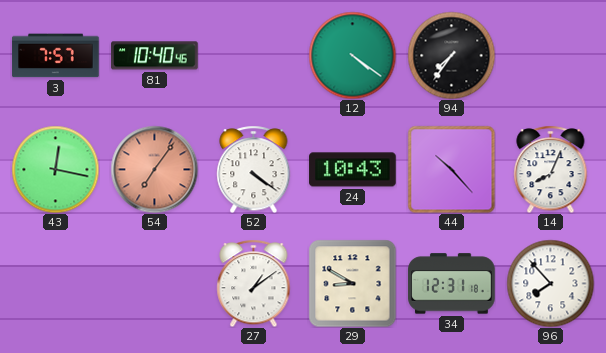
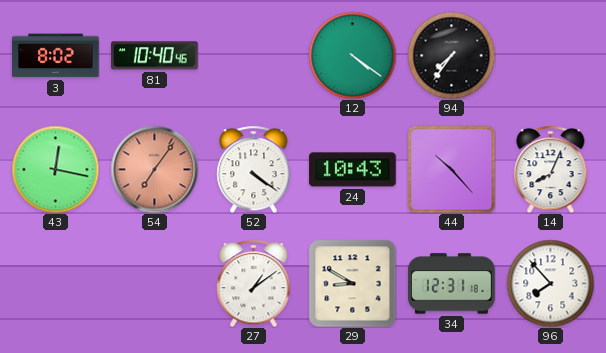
3: 7:57 -> 8:02 (56, 56)
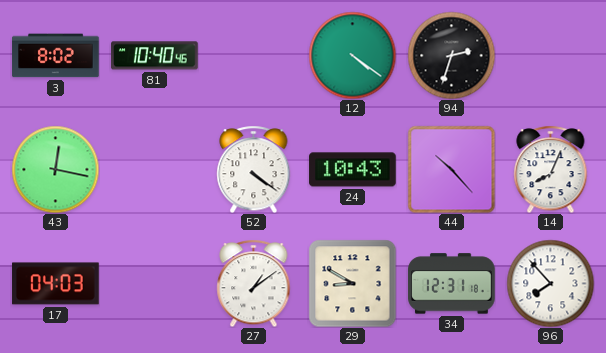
94: 7:36 -> 2:33 (451, 55)
54: 7:06 -> none (154, 169)
17: none -> 04:03 (56, 284)
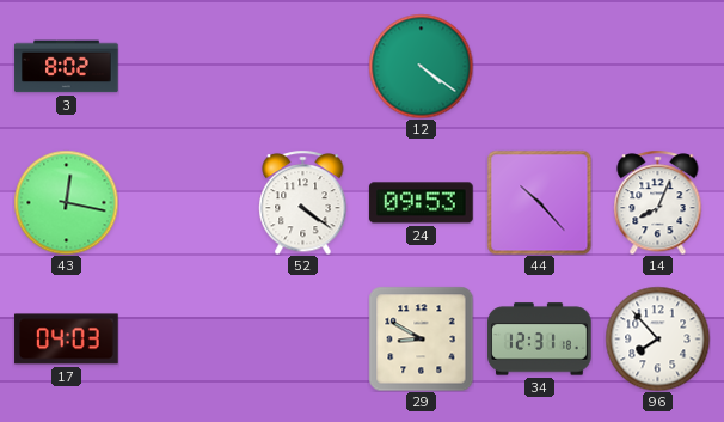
81: 10:40 -> none (155, 56)
94: 2:33 -> none (451, 55)
24: 10:43 -> 09:53 (422, 203)
27: 1:09 -> none (254, 283)
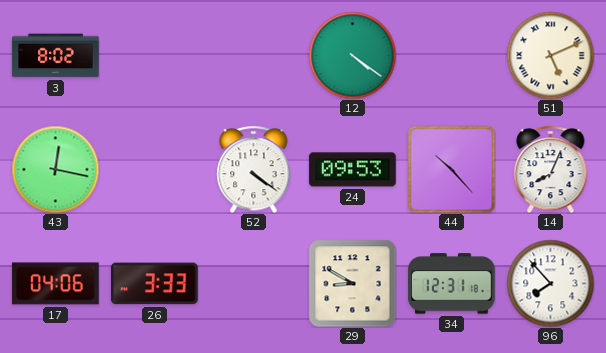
51: none -> 5:11 (550, 55)
17: 04:03 -> 04:06 (56, 284)
26: none -> 3:33 (155, 284)
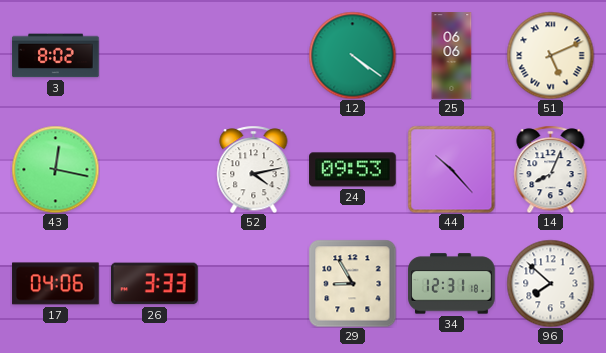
25: none -> 06:06 (452, 56)
52: 4:21 -> 4:13 (254, 169)
29: 8:50 -> 8:55 (352, 283)
96: 7:53 -> 7:52 (550, 283)
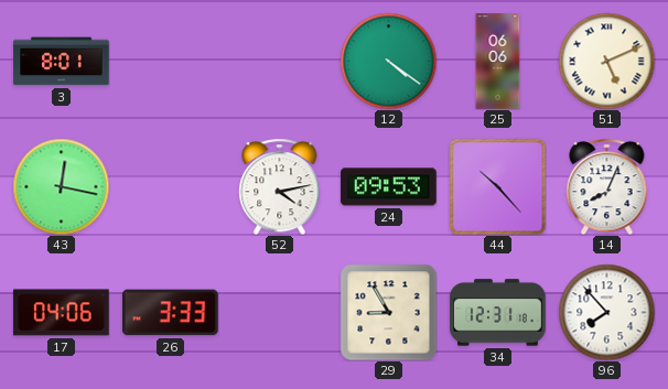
3: 8:02 -> 8:01 (62, 62)
96: 7:52 -> 7:53 (606, 312)
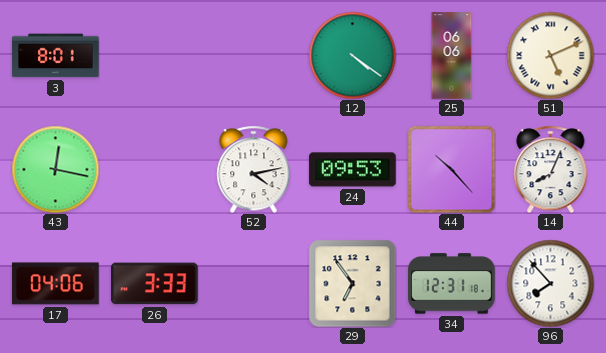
29: 8:55 -> 6:54 (352, 283)
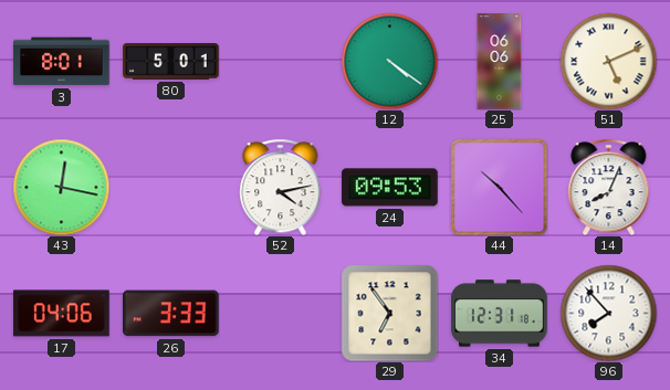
80: none -> 5:01 (171, 62)
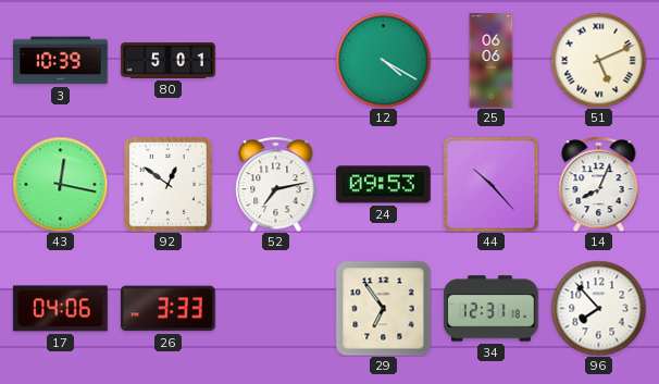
3: 8:01 -> 10:39 (61, 61)
12: 4:21 -> 4:20 (383, 60)
92: none -> 12:51 (169, 185)
52: 4:13 -> 7:13 (276, 184)
